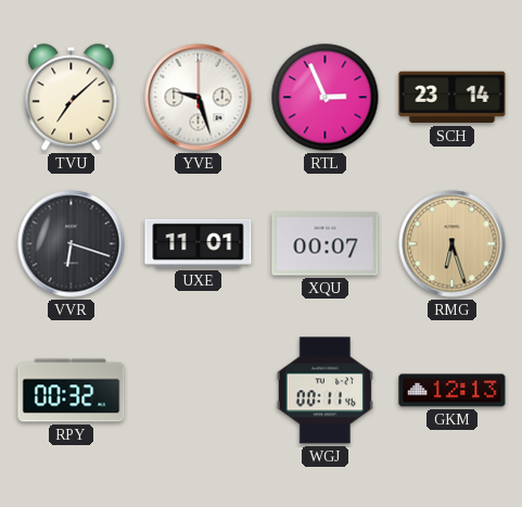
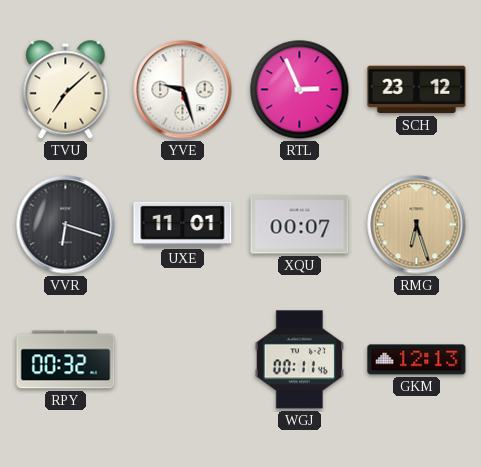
SCH: 23:14 -> 23:12 (417, 90)
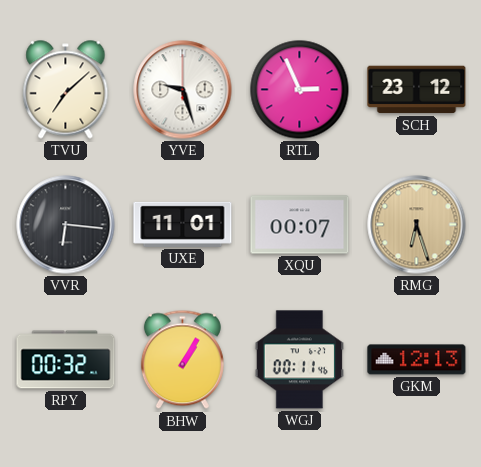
VVR: 6:18 -> 6:16 (66, 225)
BHW: none -> 1:05 (182, 360)
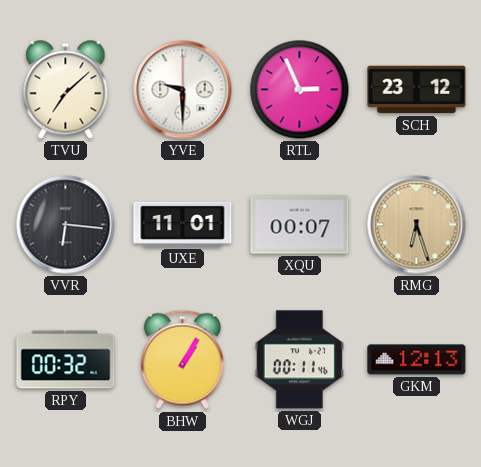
YVE: 9:27 -> 9:30 (183, 90)
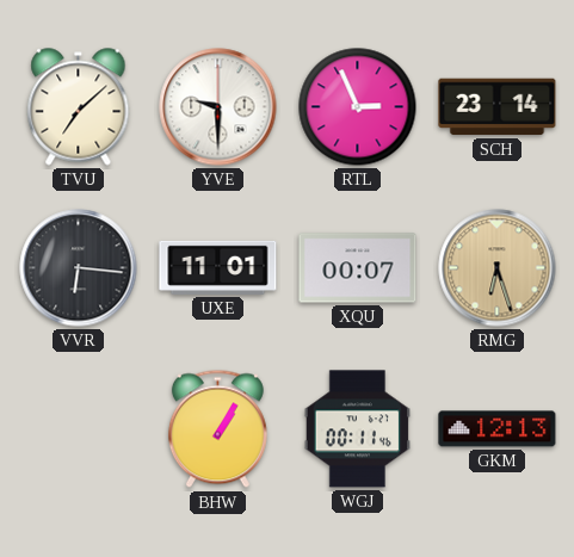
SCH: 23:12 -> 23:14 (498, 107)
RPY: 00:32 -> none (66, 360)
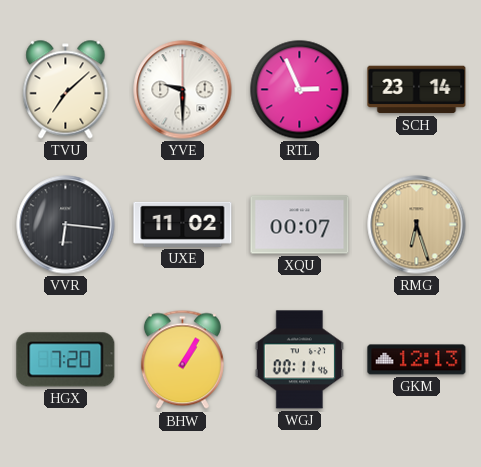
UXE: 11:01 -> 11:02 (183, 224)
HGX: none -> 7:20 (66, 360)
